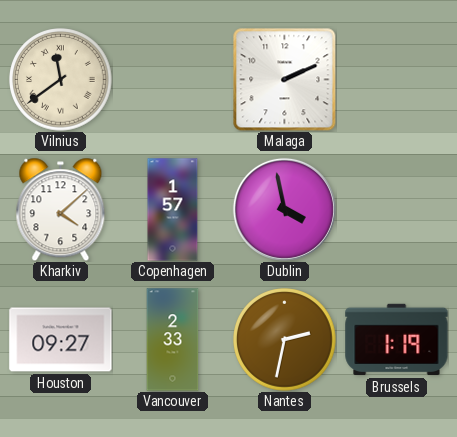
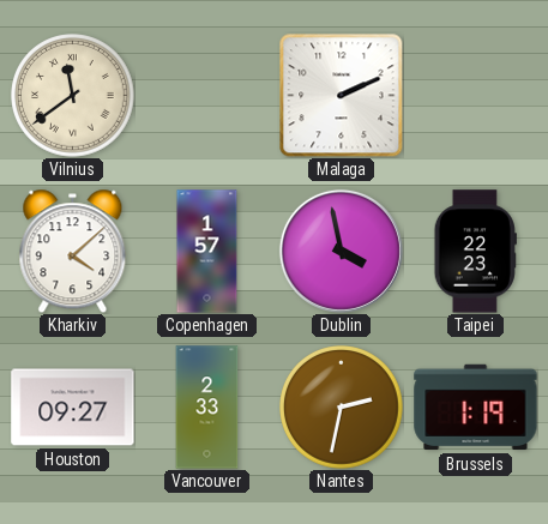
Taipei: none -> 22:23 (475, 252)
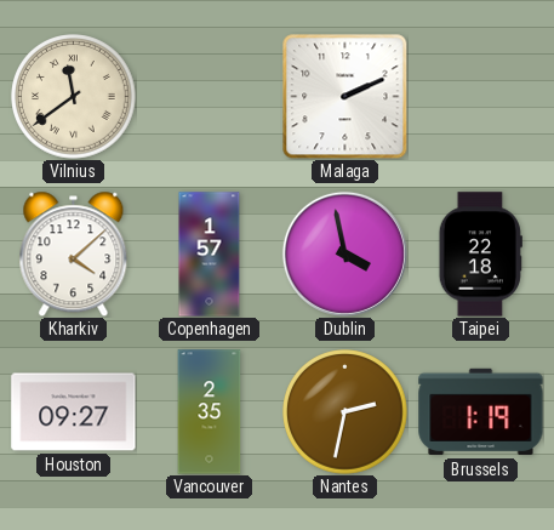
Taipei: 22:23 -> 22:18 (480, 255)
Vancouver: 2:33 -> 2:35 (210, 412)
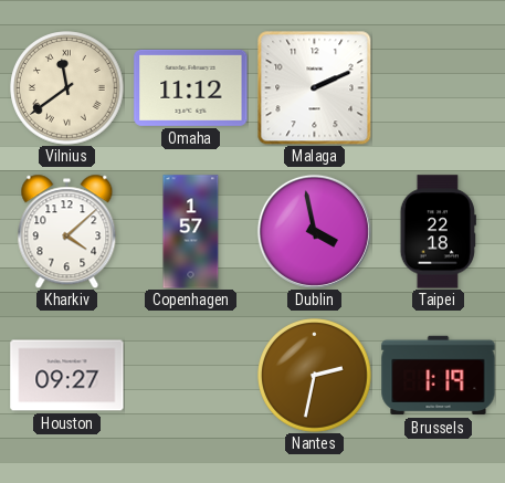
Omaha: none -> 11:12 (191, 87)
Vancouver: 2:35 -> none (210, 412)
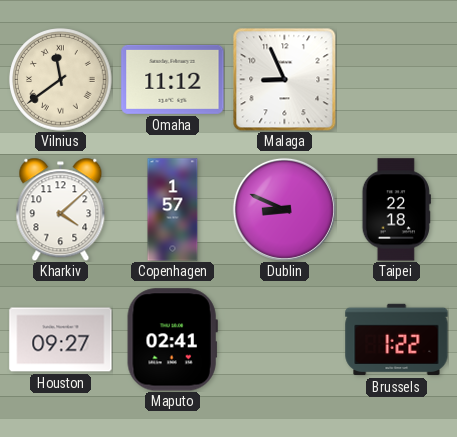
Malaga: 2:11 -> 8:56 (284, 79)
Dublin: 3:58 -> 8:49 (284, 209)
Maputo: none -> 02:41 (172, 340)
Nantes: 2:32 -> none (315, 376)
Brussels: 1:19 -> 1:22 (397, 340)
